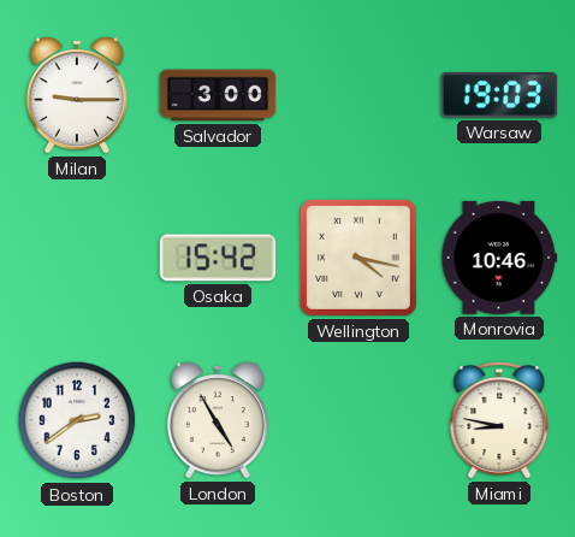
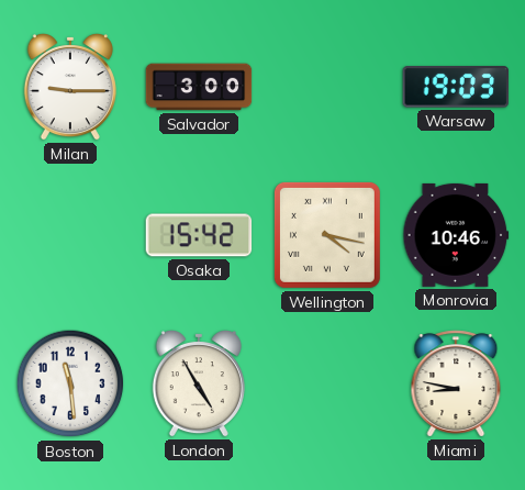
Boston: 2:39 -> 11:29 (70, 383)
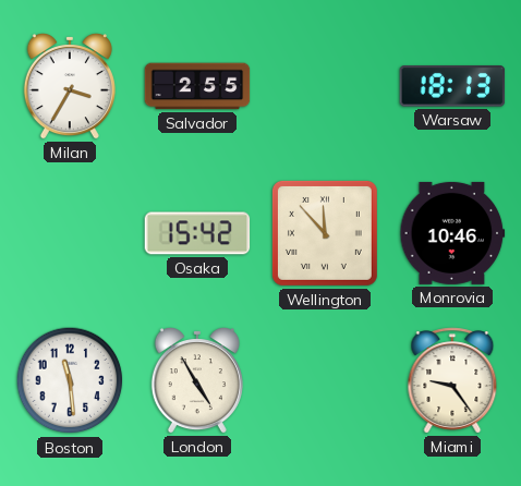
Milan: 9:15 -> 3:35 (70, 87)
Salvador: 3:00 -> 2:55 (197, 86)
Warsaw: 19:03 -> 18:13 (452, 86)
Wellington: 4:17 -> 11:53 (325, 233)
Miami: 8:47 -> 9:24 (452, 380)
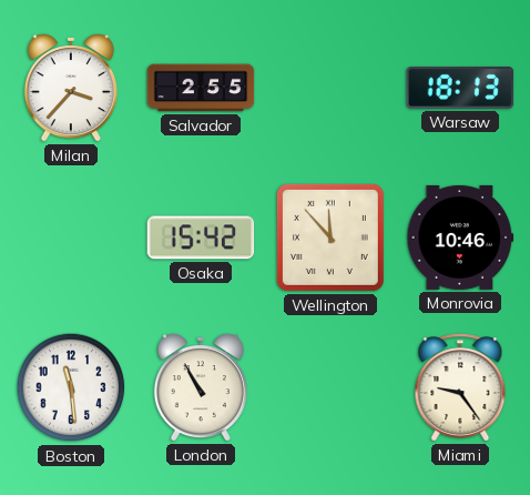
Milan: 3:35 -> 3:37 (71, 89)
London: 4:55 -> 10:55 (201, 388)
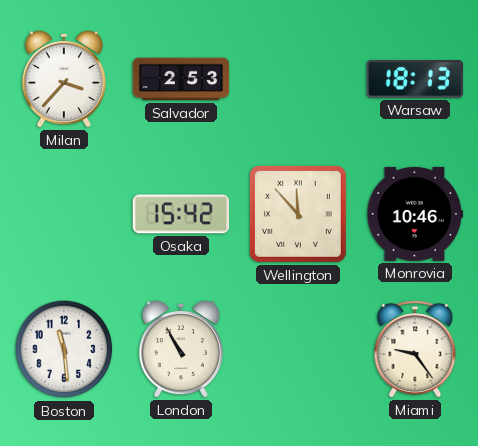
Salvador: 2:55 -> 2:53 (181, 79)
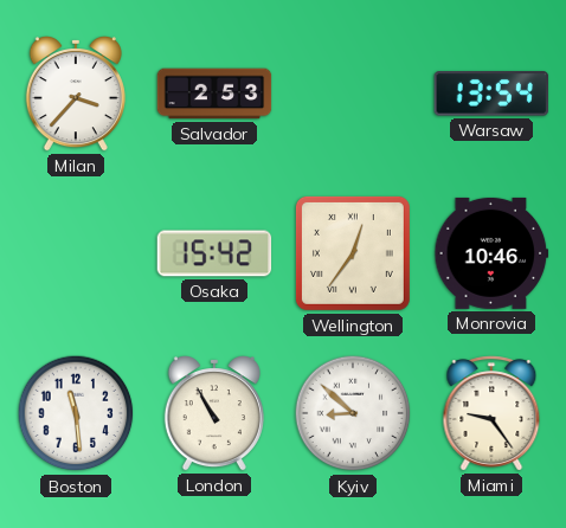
Warsaw: 18:13 -> 13:54 (491, 94)
Wellington: 11:53 -> 12:36 (353, 253)
Kyiv: none -> 8:52 (353, 413)
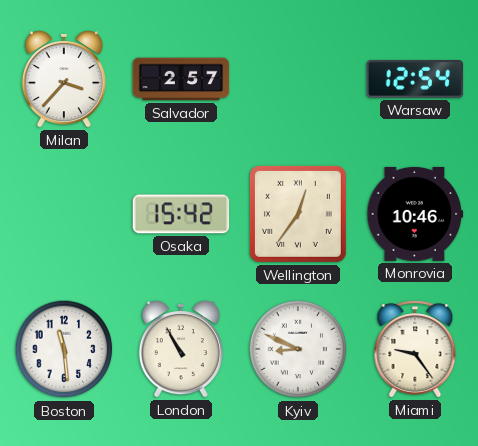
Salvador: 2:53 -> 2:57 (181, 79)
Warsaw: 13:54 -> 12:54 (415, 79)
Kyiv: 8:52 -> 8:49 (298, 349)
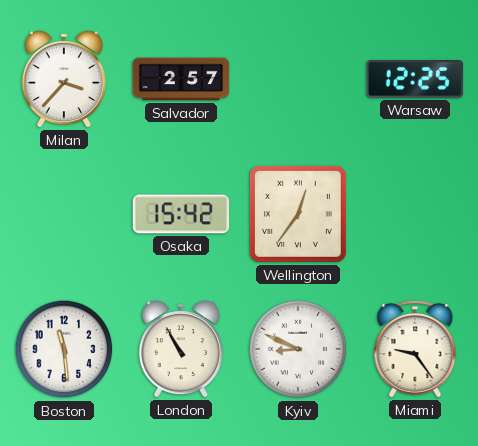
Warsaw: 12:54 -> 12:25 (415, 79)
Monrovia: 10:46 -> none (415, 214)
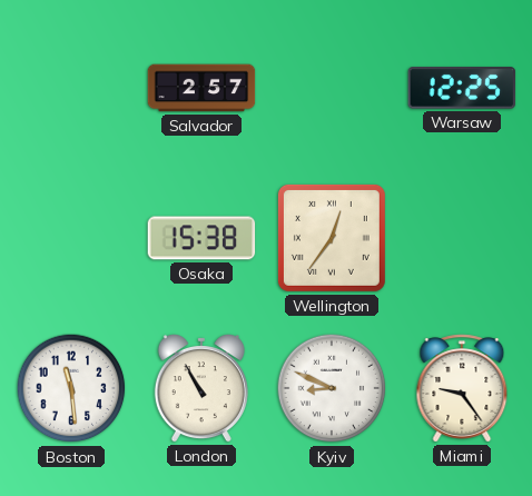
Milan: 3:37 -> none (64, 80)
Osaka: 15:42 -> 15:38 (201, 238)
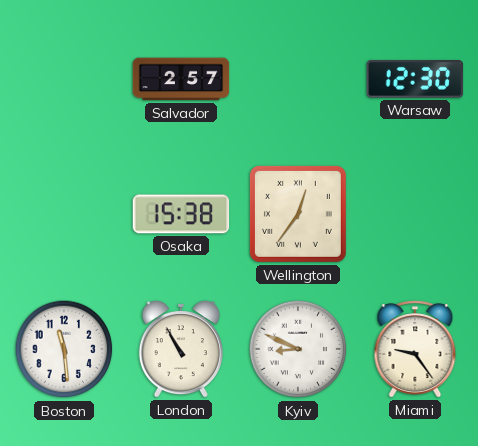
Warsaw: 12:25 -> 12:30 (415, 79)
